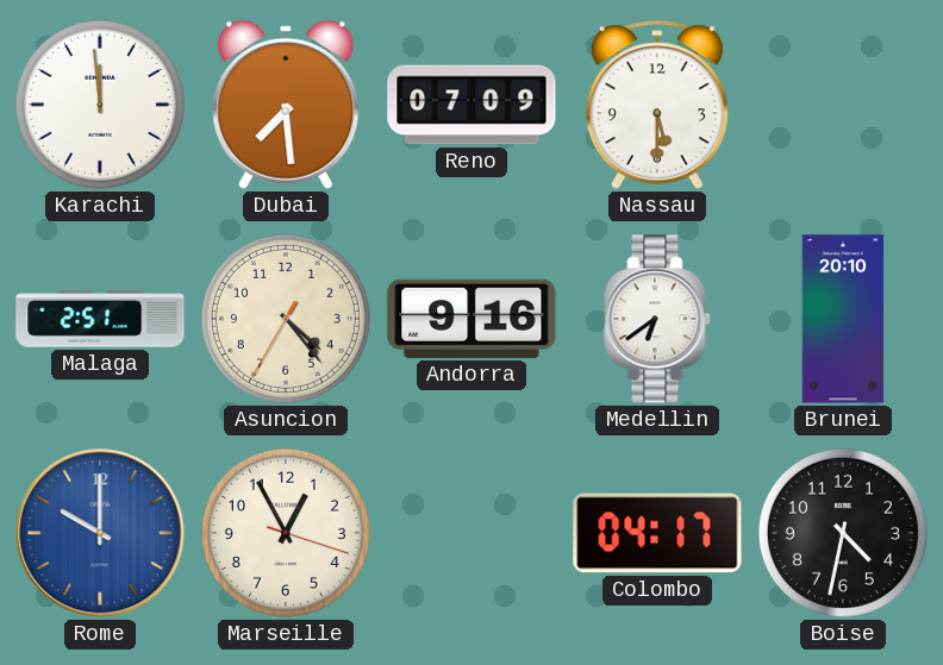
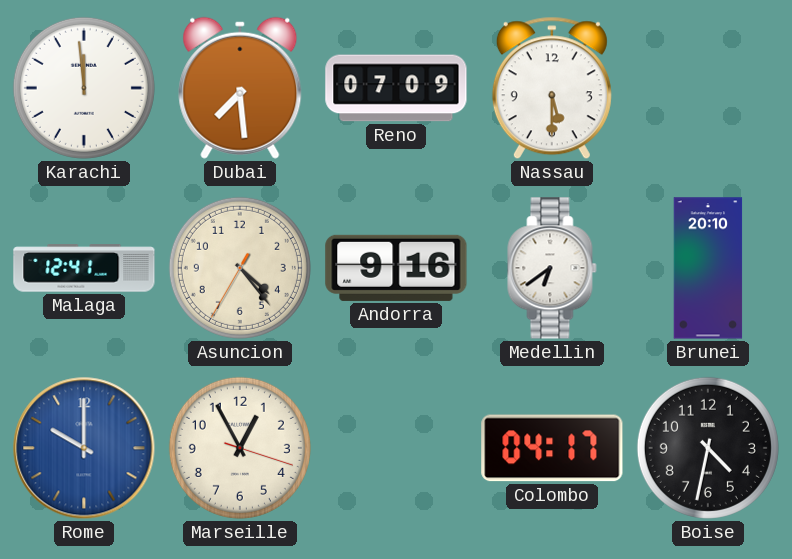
Malaga: 2:51 -> 12:41 (84, 268)
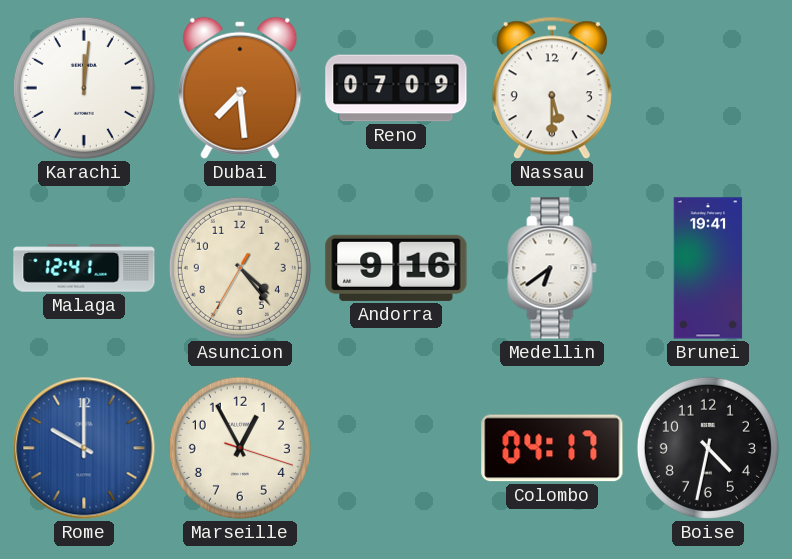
Karachi: 11:59 -> 12:01 (84, 88)
Brunei: 20:10 -> 19:41 (708, 268)
